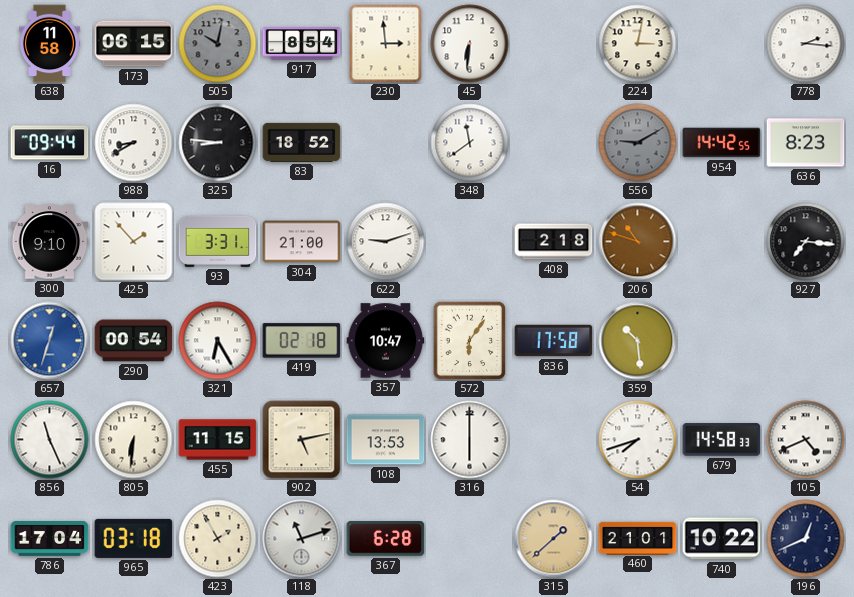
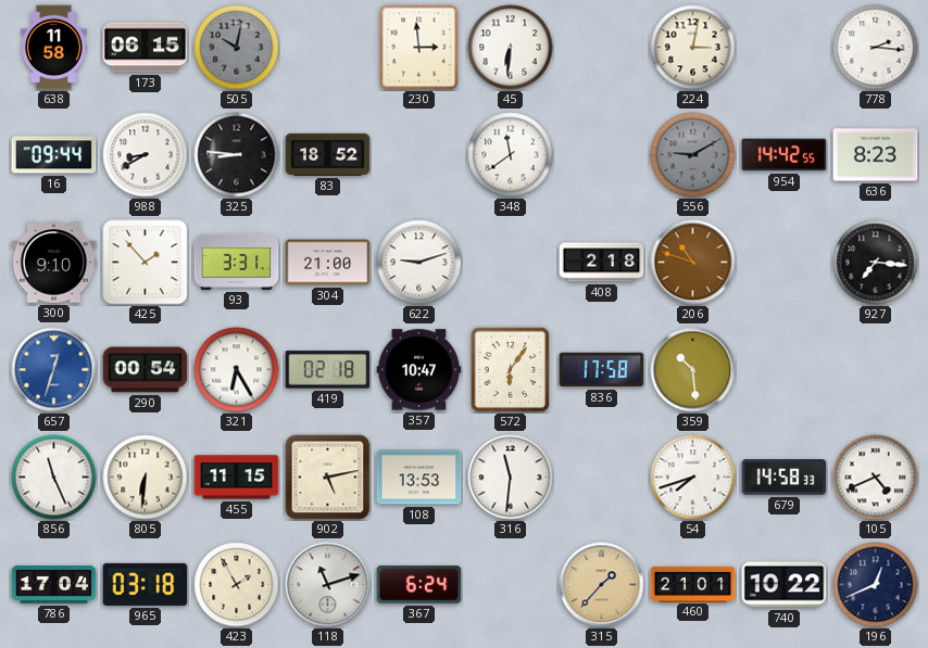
917: 8:54 -> none (302, 44)
316: 6:00 -> 11:31 (511, 478)
367: 6:28 -> 6:24 (419, 585)
315: 1:38 -> 1:37 (602, 585)
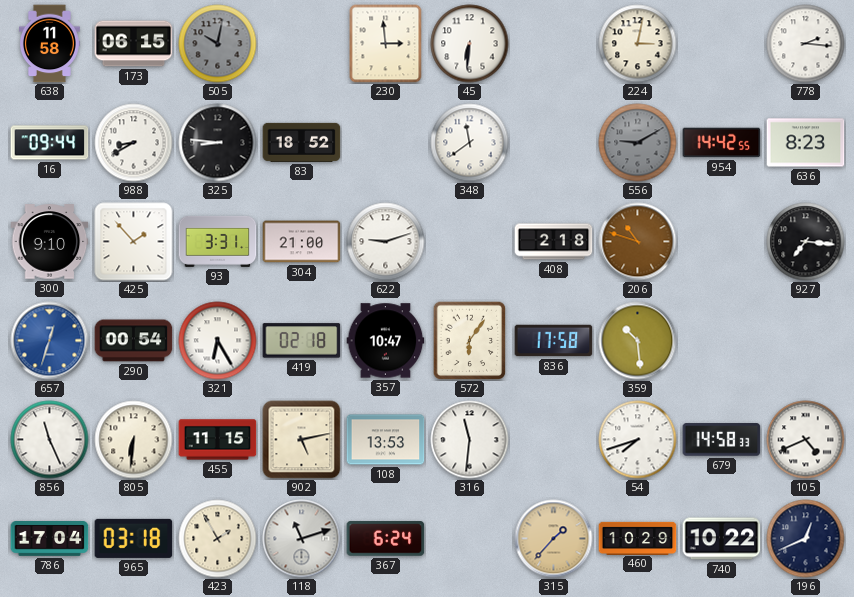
460: 21:01 -> 10:29 (638, 538)
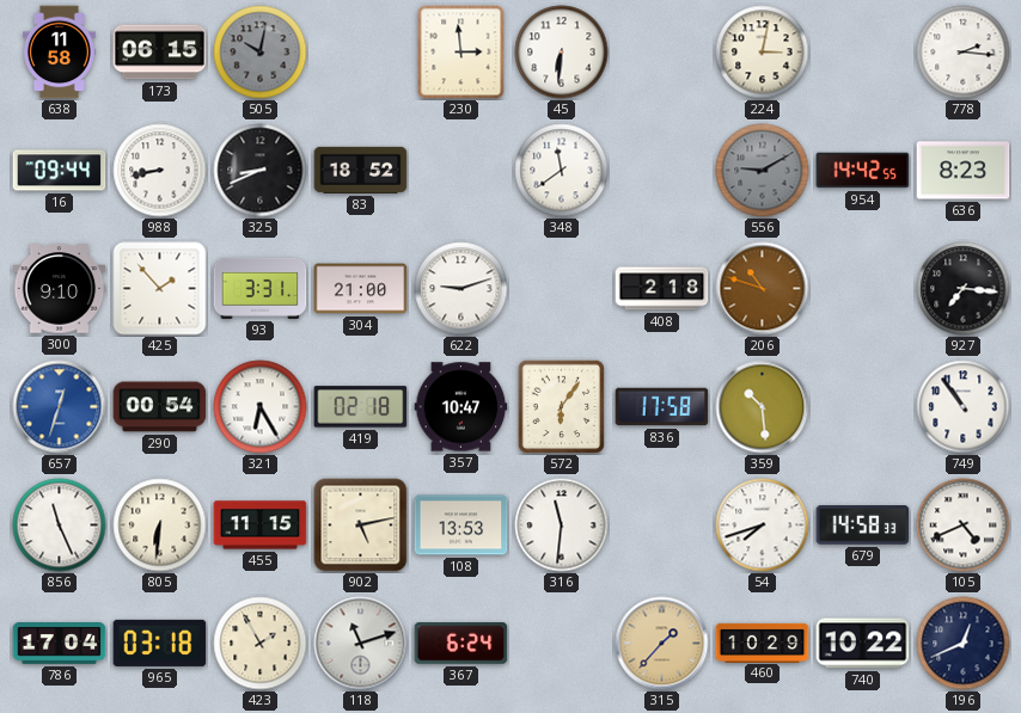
988: 8:40 -> 8:43 (160, 171)
325: 8:46 -> 8:41 (261, 171)
749: none -> 10:54 (964, 407)
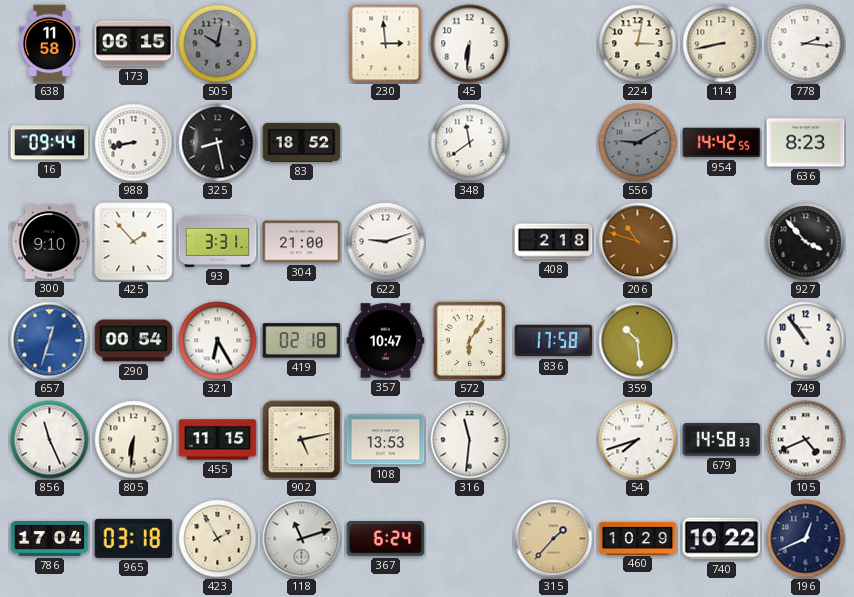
114: none -> 8:43 (722, 44)
325: 8:41 -> 8:28 (218, 143)
927: 7:16 -> 3:53 (806, 242)
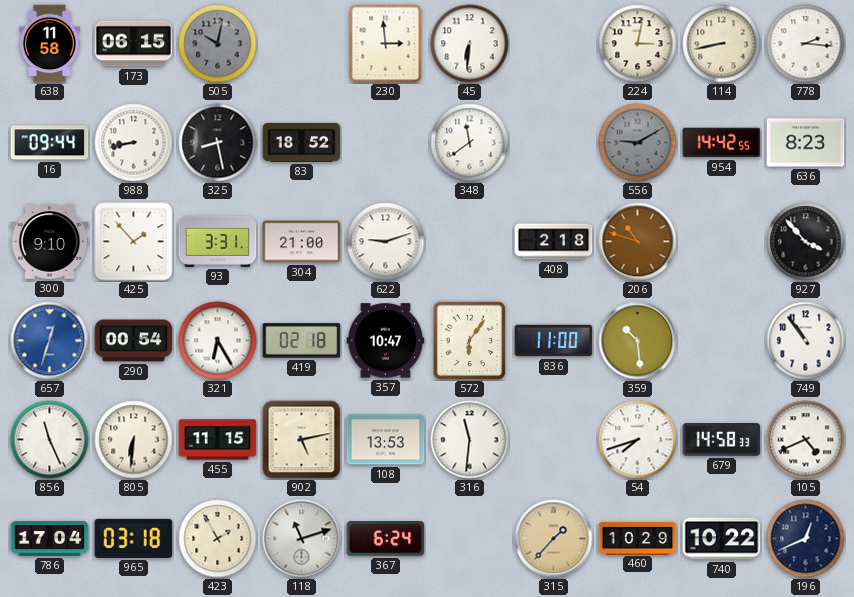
836: 17:58 -> 11:00 (554, 341)
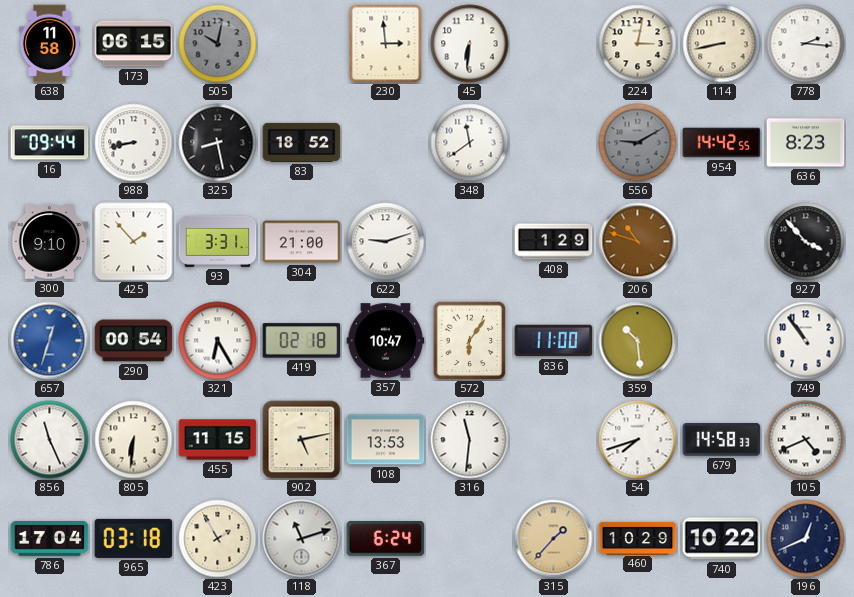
408: 2:18 -> 1:29 (554, 242)
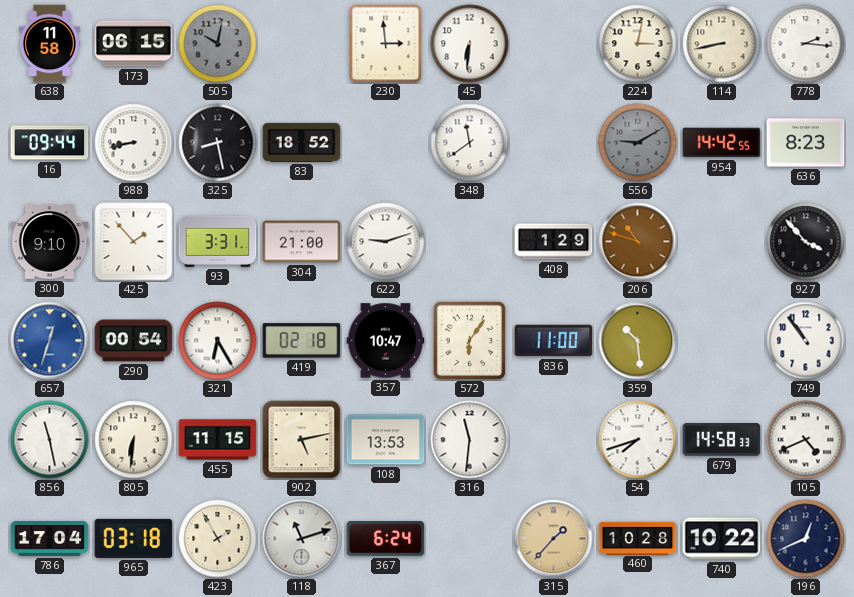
856: 11:26 -> 11:28 (50, 440)
460: 10:29 -> 10:28 (638, 538)
